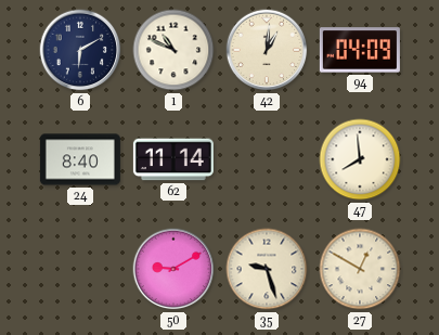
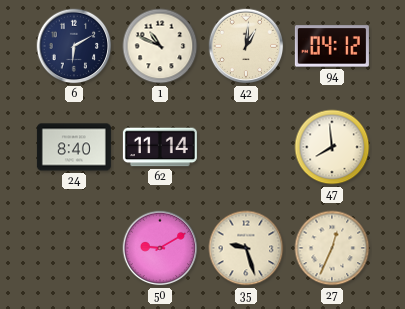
94: 04:09 -> 04:12 (332, 46)
27: 12:50 -> 12:34 (332, 248)
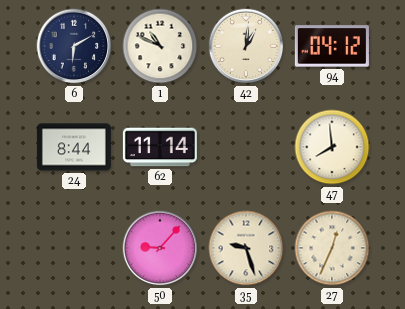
24: 8:40 -> 8:44 (74, 147)
50: 9:10 -> 9:07 (160, 248)
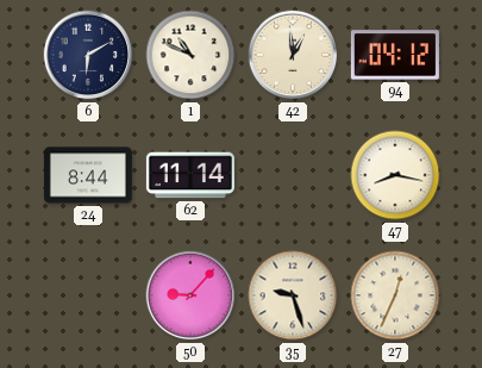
42: 1:01 -> 12:59 (293, 55)
47: 7:59 -> 8:17 (395, 175)
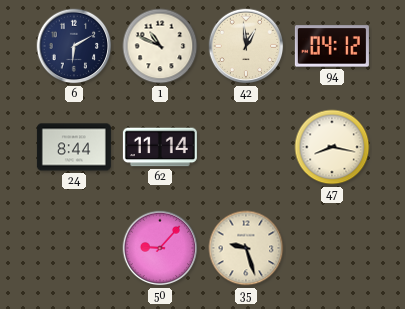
27: 12:34 -> none (395, 295)
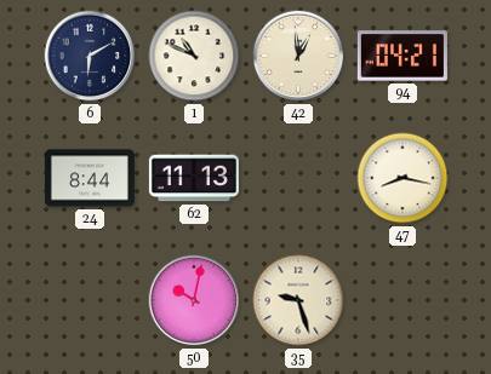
94: 04:12 -> 04:21 (402, 56)
62: 11:14 -> 11:13 (194, 178)
50: 9:07 -> 10:02 (194, 300)
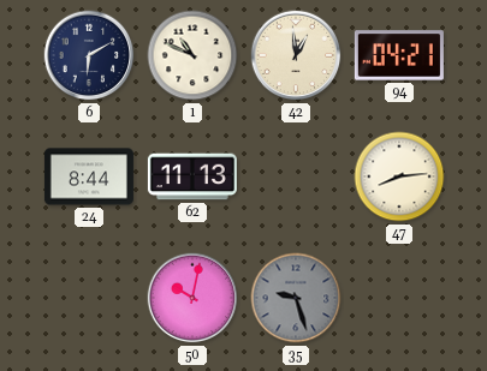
47: 8:17 -> 8:14 (399, 176)
35 dial: cream -> grey (296, 298)
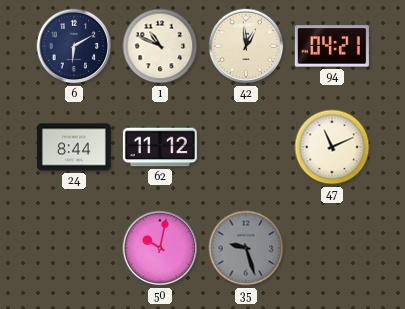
62: 11:13 -> 11:12 (160, 147)
47: 8:14 -> 11:11 (332, 147)
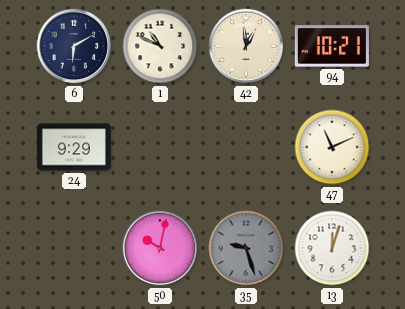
94: 04:21 -> 10:21 (332, 46)
24: 8:44 -> 9:29 (74, 147)
62: 11:12 -> none (160, 147)
13: none -> 12:03 (332, 248)
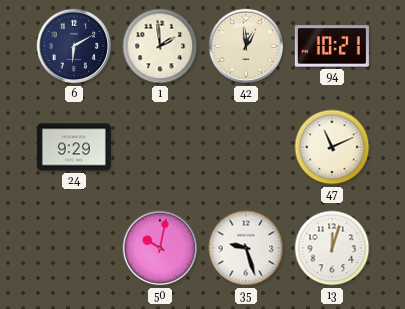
1: 10:49 -> 1:59 (160, 46)
35 dial: grey -> white (246, 248)
